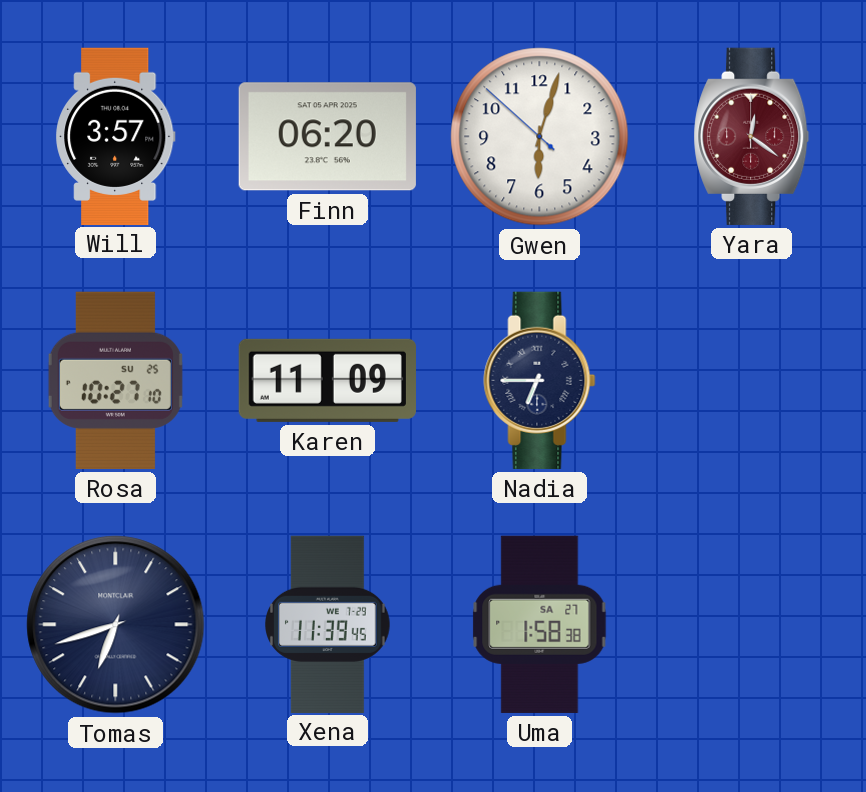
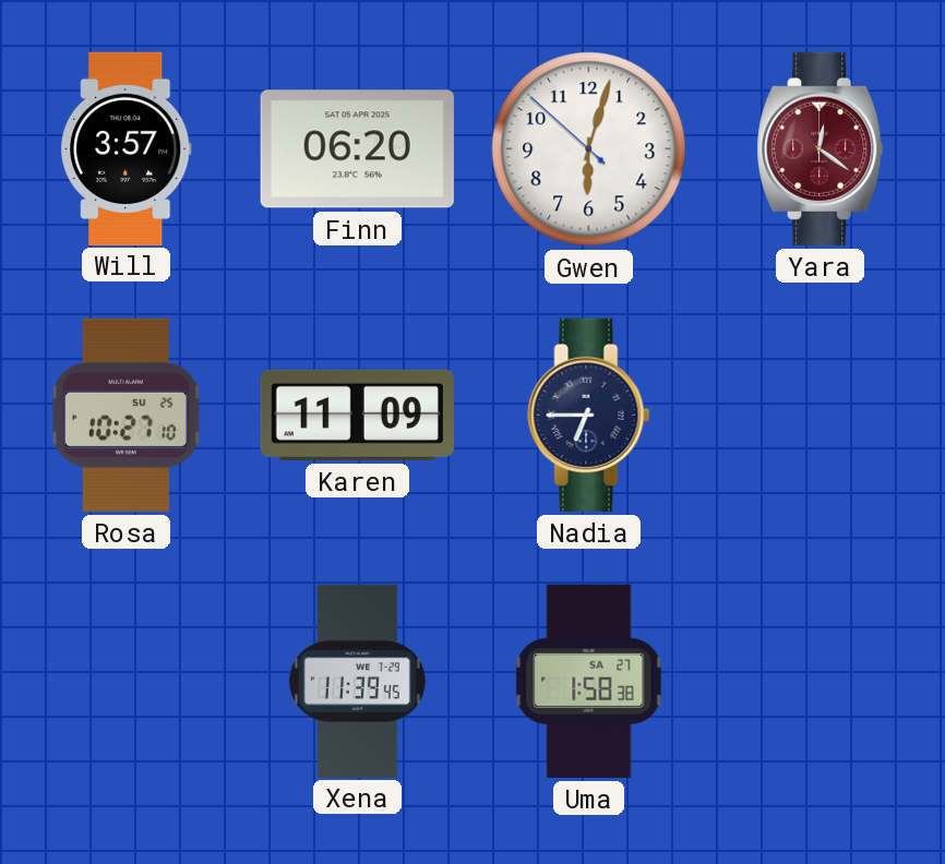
Tomas: 6:42 -> none (116, 625)
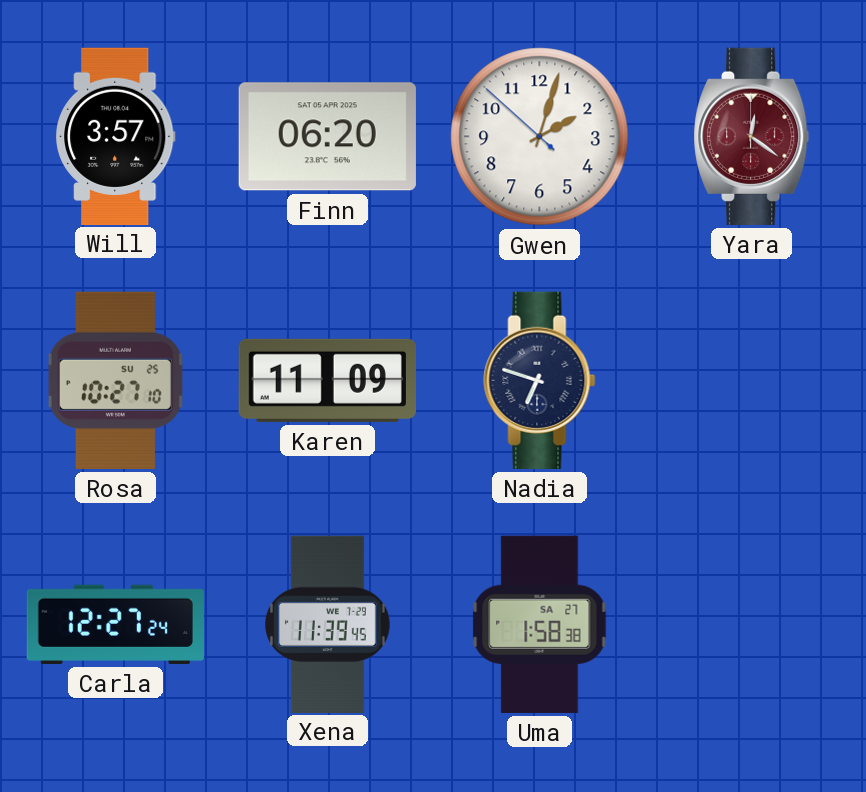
Gwen: 6:02 -> 2:02 (540, 137)
Nadia: 6:45 -> 6:48 (540, 380)
Carla: none -> 12:27 (115, 624)
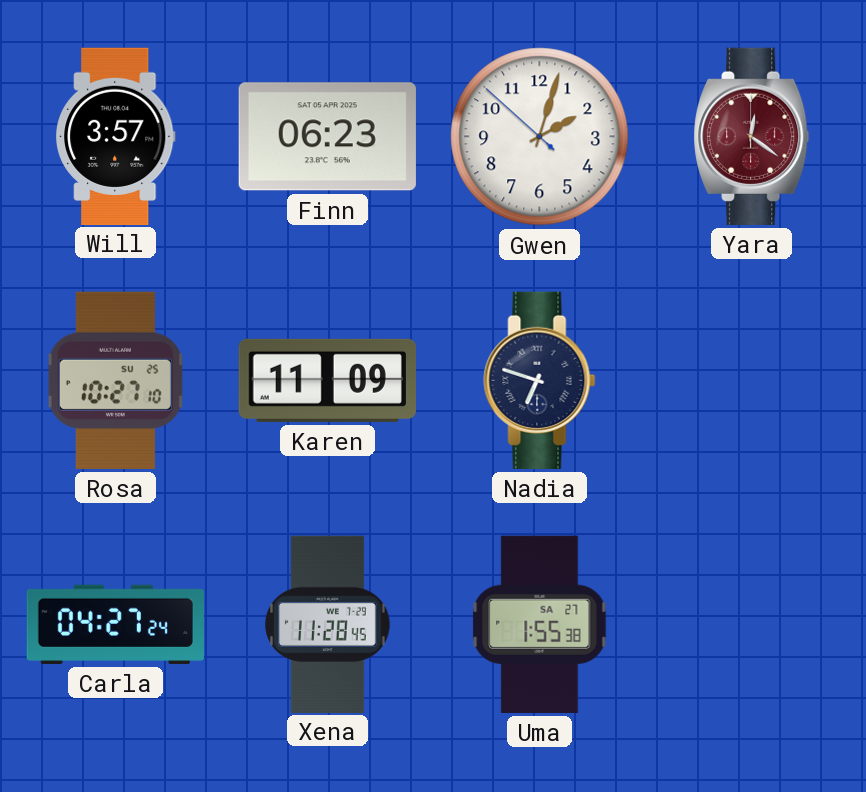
Finn: 06:20 -> 06:23 (327, 137)
Carla: 12:27 -> 04:27 (115, 624)
Xena: 11:39 -> 11:28 (328, 624)
Uma: 1:58 -> 1:55 (540, 624)
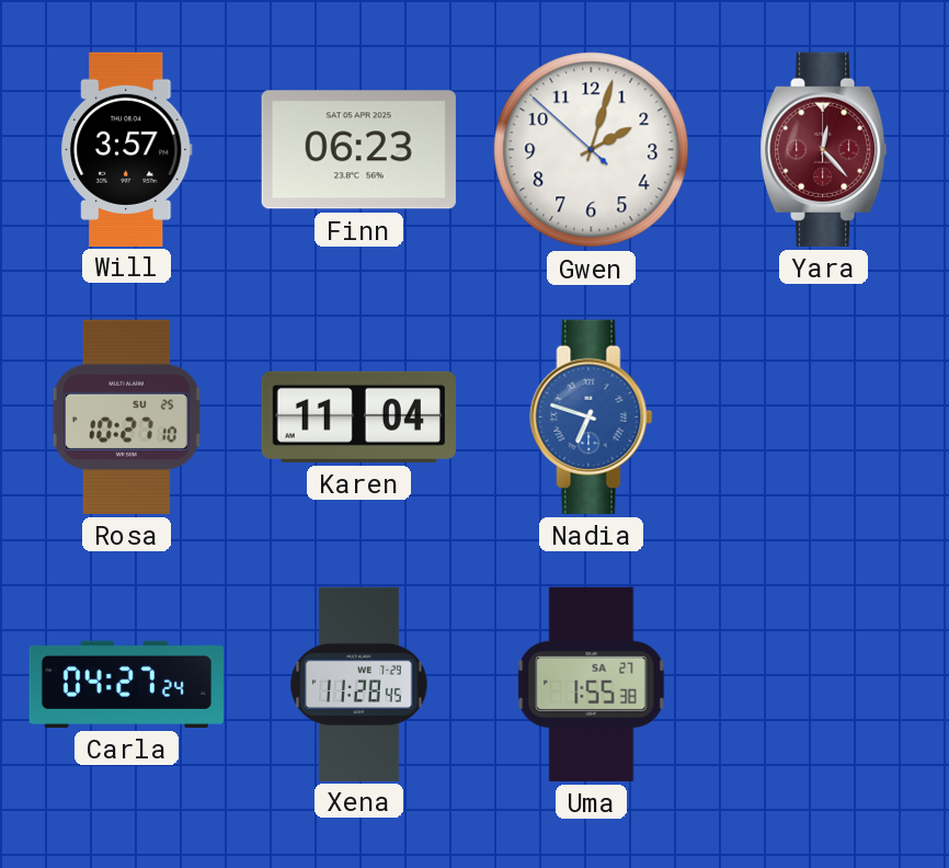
Yara: 12:21 -> 12:23 (824, 149)
Karen: 11:09 -> 11:04 (358, 416)
Nadia dial: navy -> blue (592, 416)
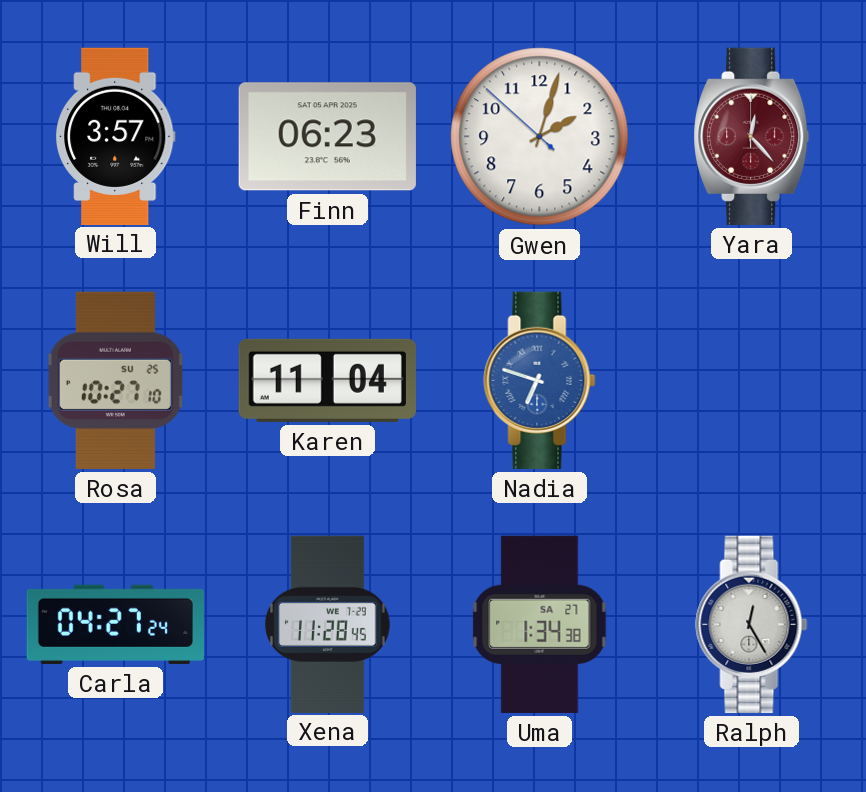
Uma: 1:55 -> 1:34 (540, 624)
Ralph: none -> 12:25 (752, 624)
